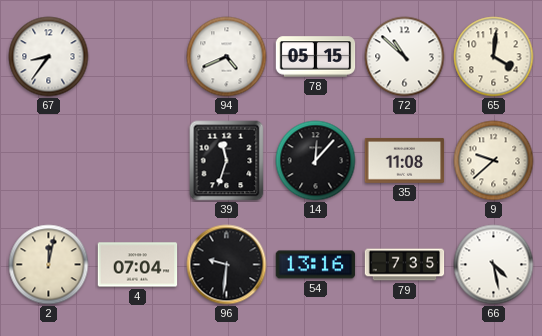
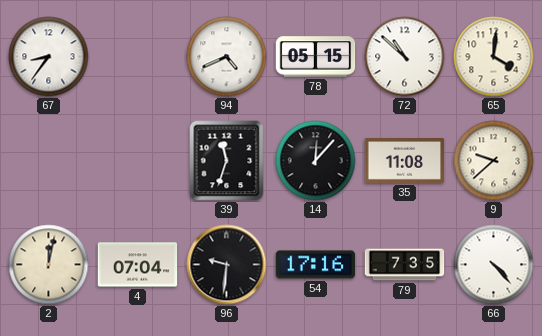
54: 13:16 -> 17:16 (316, 265)
66: 4:28 -> 4:23 (494, 265)
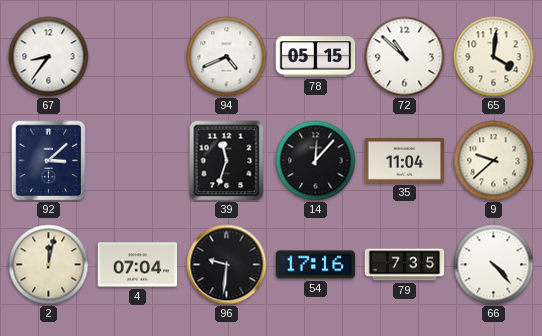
92: none -> 3:08 (49, 161)
35: 11:08 -> 11:04 (405, 160)
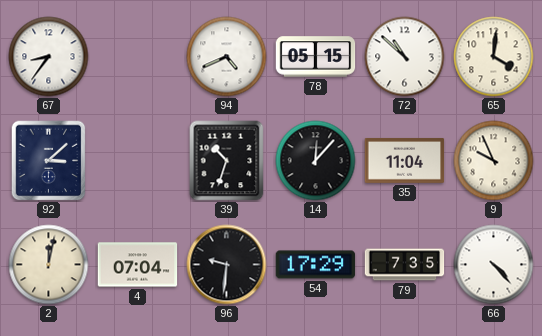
39: 11:33 -> 10:33 (227, 161)
9: 9:38 -> 9:56 (494, 161)
54: 17:16 -> 17:29 (316, 265)
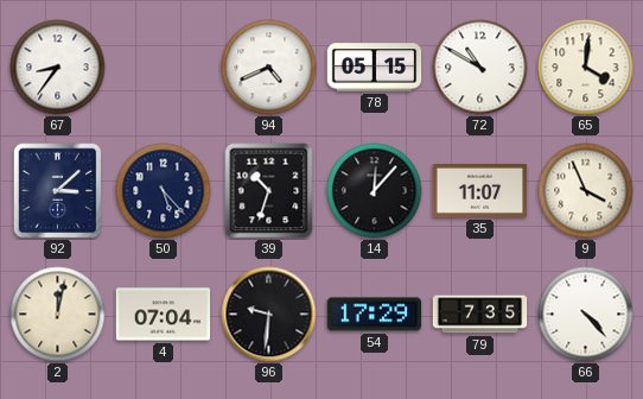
72: 10:52 -> 10:50 (480, 68)
50: none -> 5:23 (164, 191)
35: 11:04 -> 11:07 (480, 190)
9: 9:56 -> 3:56 (586, 191)
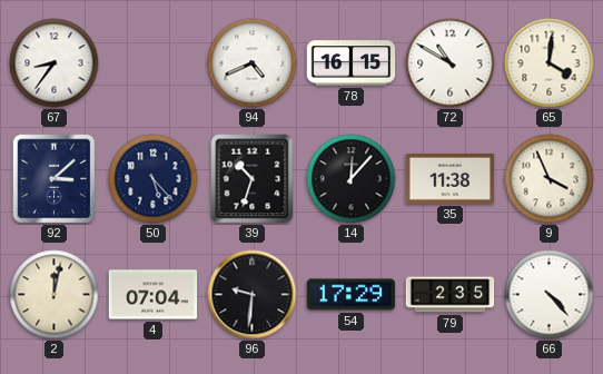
78: 05:15 -> 16:15 (352, 63)
35: 11:07 -> 11:38 (451, 178)
79: 7:35 -> 2:35 (451, 295)
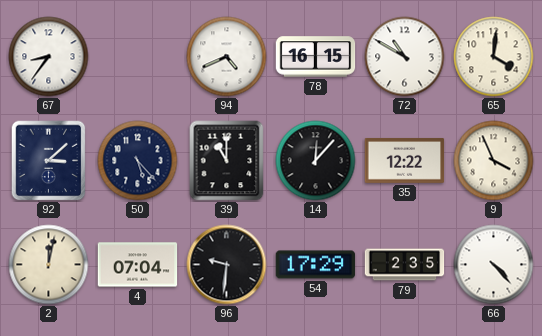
39: 10:33 -> 11:00 (227, 161)
35: 11:38 -> 12:22 (405, 160)
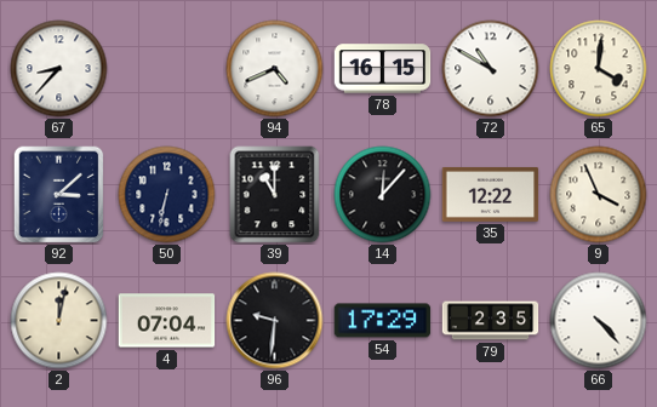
67: 8:36 -> 8:37 (59, 69)
50: 5:23 -> 6:32 (167, 195)
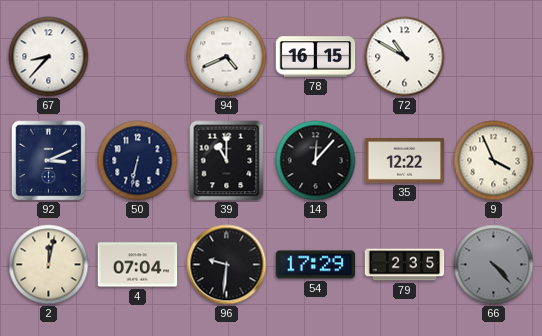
65: 4:01 -> none (599, 69)
92: 3:08 -> 3:11 (49, 161)
66 dial: white -> grey (494, 265)
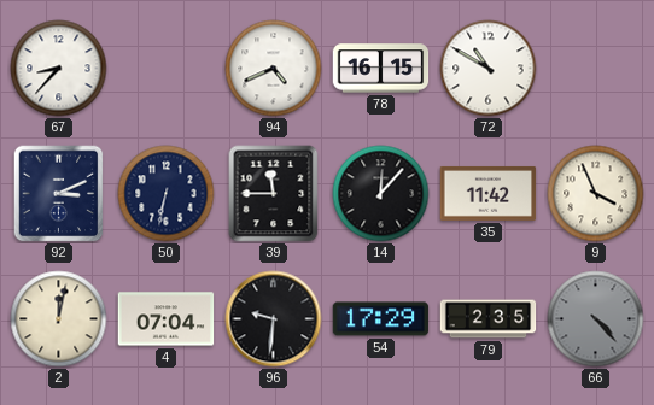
39: 11:00 -> 11:45 (274, 194)
35: 12:22 -> 11:42 (489, 193)
